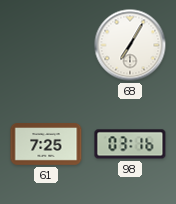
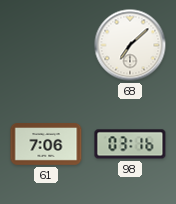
68: 7:05 -> 7:08 (130, 45)
61: 7:25 -> 7:06 (46, 144)
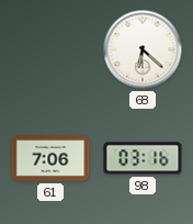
68: 7:08 -> 6:22 (143, 49)
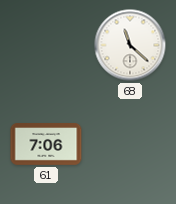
68: 6:22 -> 11:22 (130, 45)
98: 03:16 -> none (143, 158)
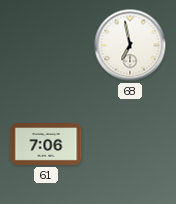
68: 11:22 -> 6:58 (130, 45)
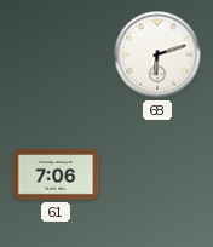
68: 6:58 -> 6:12 (157, 54)
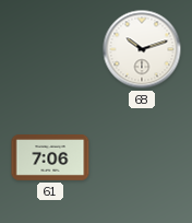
68: 6:12 -> 10:12 (142, 49)
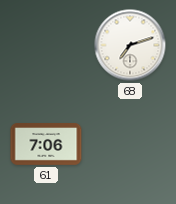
68: 10:12 -> 7:12 (130, 45)
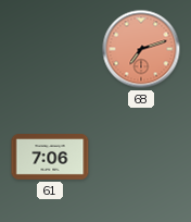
68 dial: white -> salmon (141, 49)
